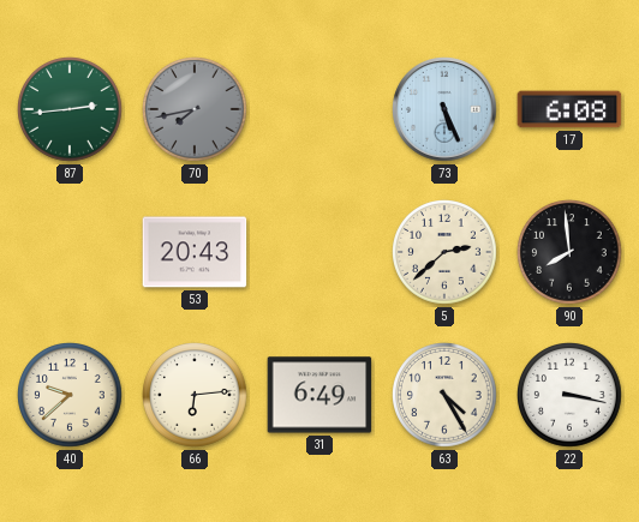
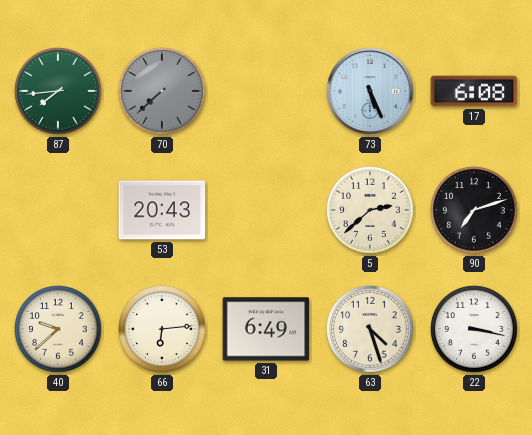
87: 2:44 -> 7:44 (59, 92)
70: 7:43 -> 7:38 (163, 92)
90: 7:59 -> 7:12 (475, 211)
63: 4:25 -> 4:27 (371, 330)
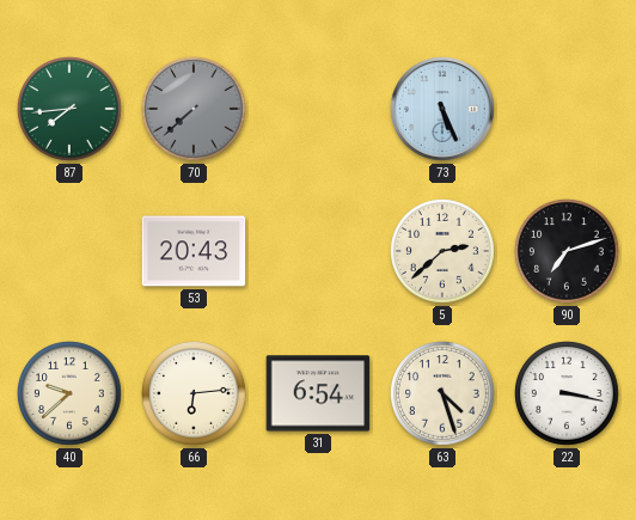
17: 6:08 -> none (474, 91)
31: 6:49 -> 6:54 (318, 393)
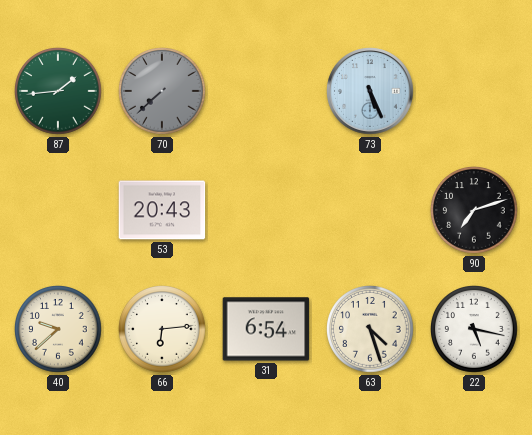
87: 7:44 -> 1:44 (59, 92)
5: 2:38 -> none (444, 252)
22: 3:17 -> 5:17 (475, 330)
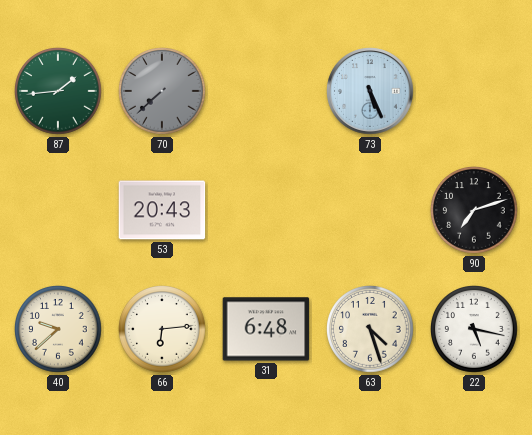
31: 6:54 -> 6:48 (266, 329)
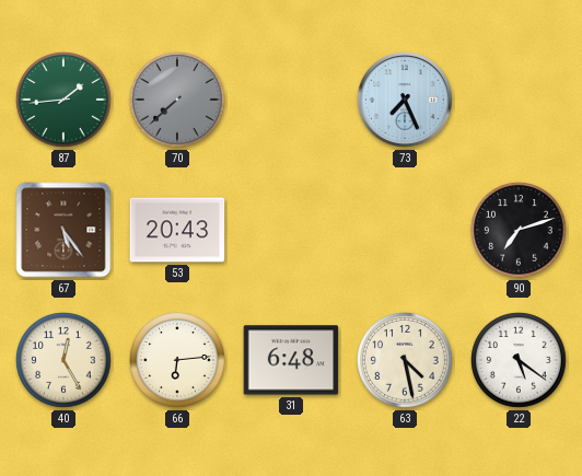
73: 5:26 -> 7:26 (405, 100)
67: none -> 5:24 (63, 230)
40: 9:38 -> 12:25 (65, 361)
63: 4:27 -> 4:28 (406, 361)
22: 5:17 -> 5:21 (520, 361)
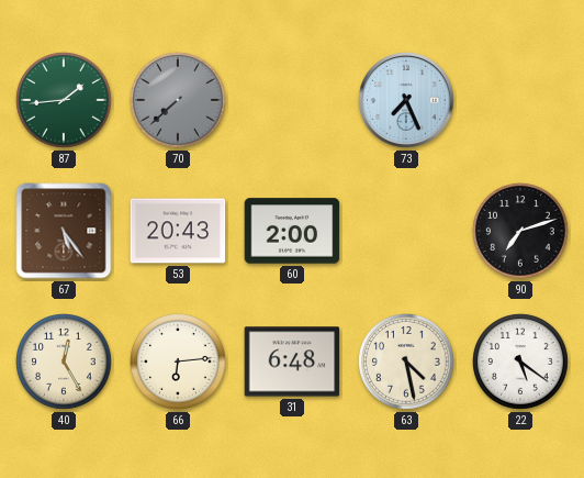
60: none -> 2:00 (292, 231)
